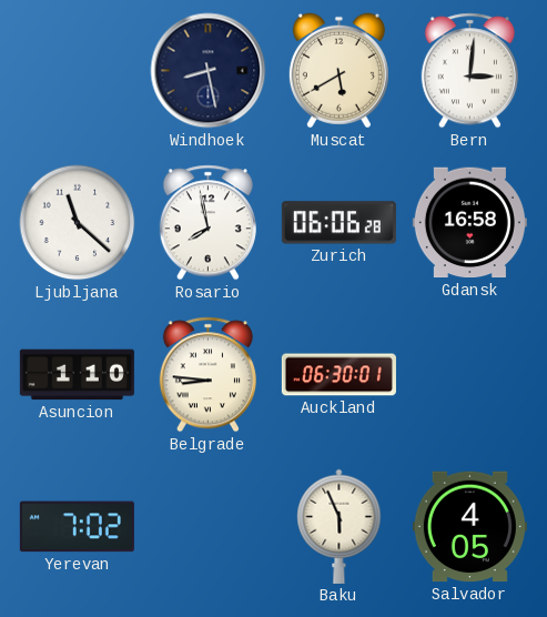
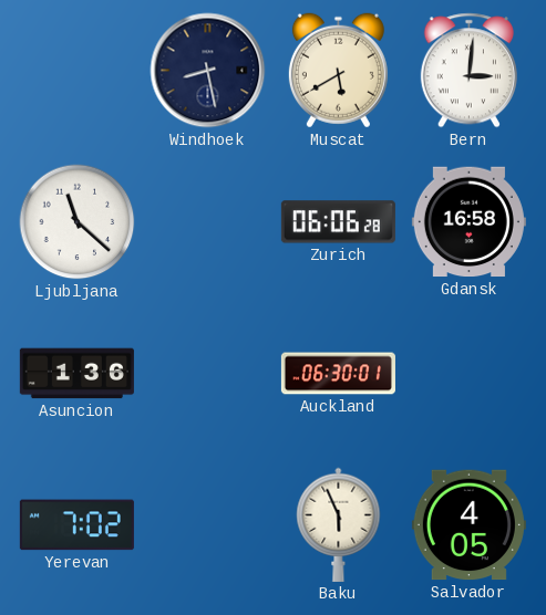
Rosario: 7:58 -> none (207, 223)
Asuncion: 1:10 -> 1:36 (76, 374)
Belgrade: 8:46 -> none (207, 375)
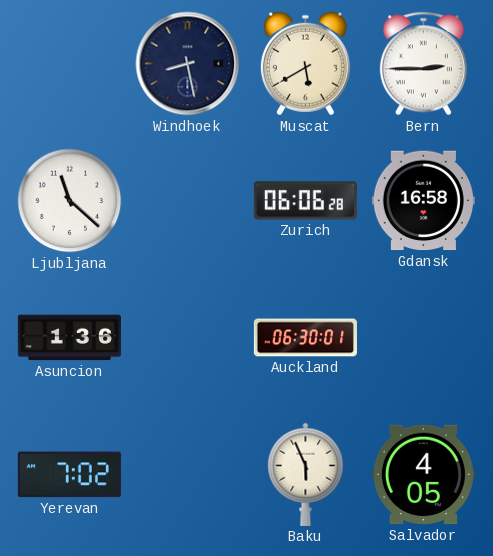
Bern: 3:01 -> 2:45 (423, 64)
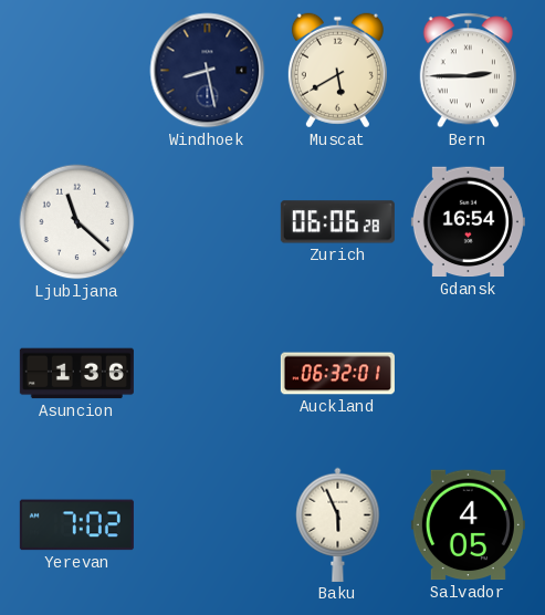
Gdansk: 16:58 -> 16:54 (468, 222)
Auckland: 06:30 -> 06:32 (337, 374)
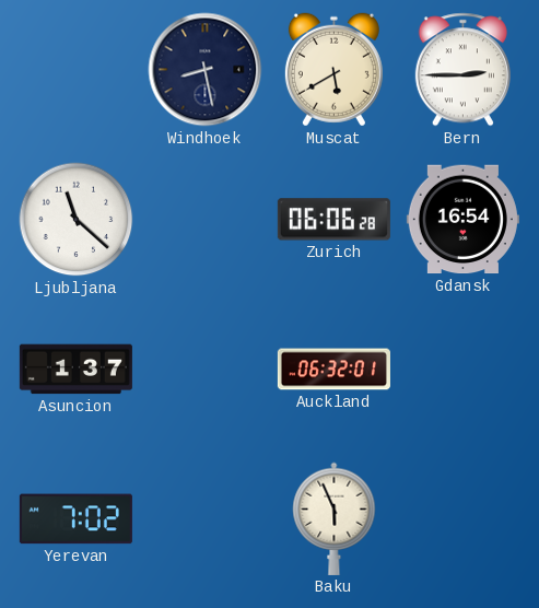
Asuncion: 1:36 -> 1:37 (75, 370)
Salvador: 4:05 -> none (468, 525)
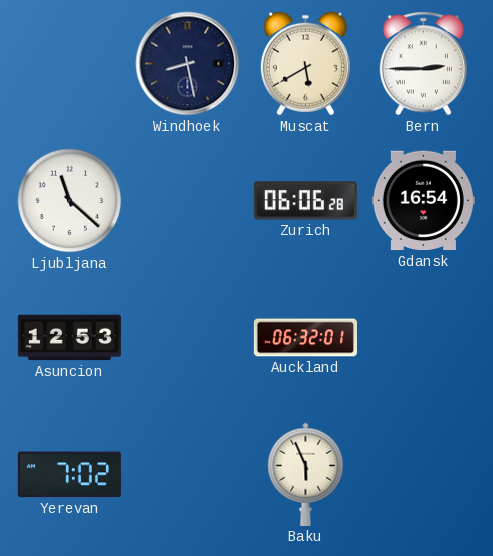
Asuncion: 1:37 -> 12:53 (69, 338)
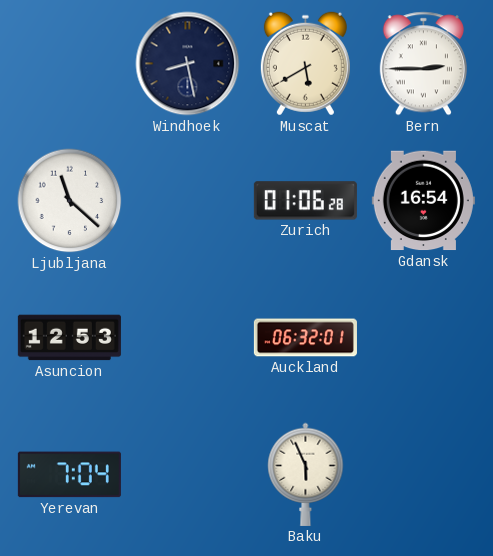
Zurich: 06:06 -> 01:06 (305, 201)
Yerevan: 7:02 -> 7:04 (69, 475)
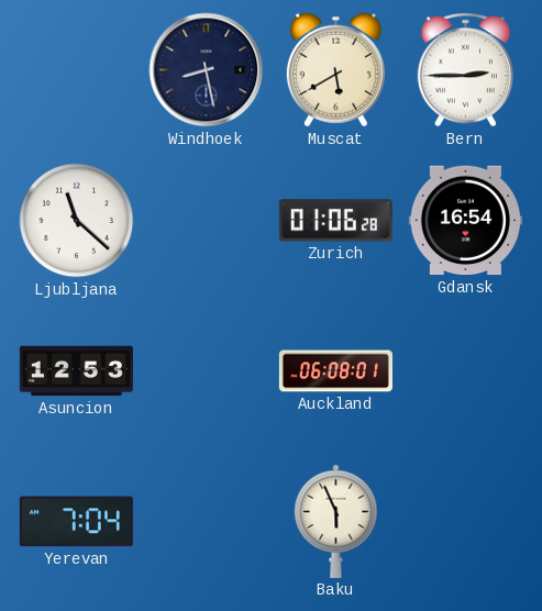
Auckland: 06:32 -> 06:08 (335, 371)
